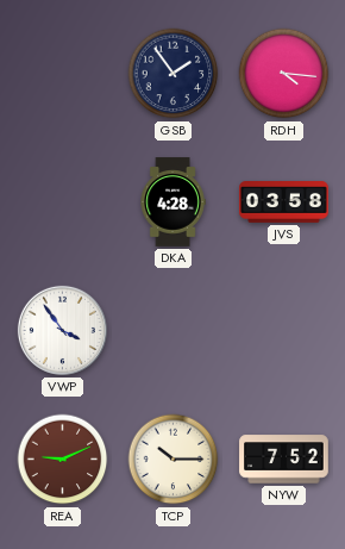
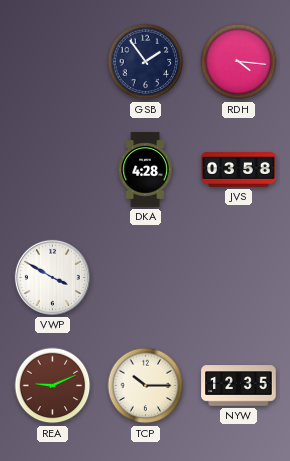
VWP: 3:54 -> 3:50 (52, 277)
NYW: 7:52 -> 12:35 (239, 386)
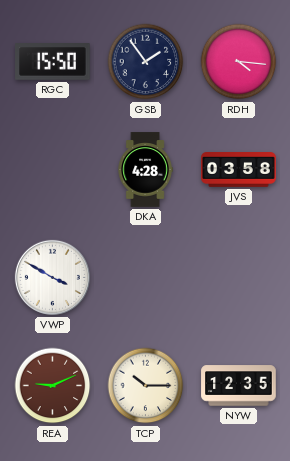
RGC: none -> 15:50 (53, 62)
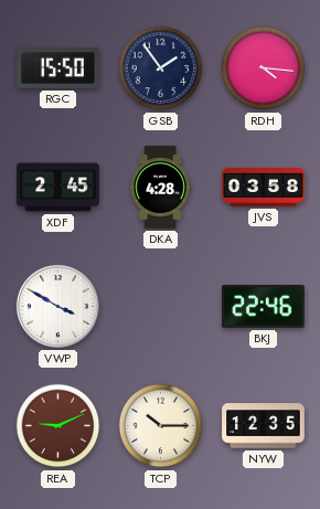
XDF: none -> 2:45 (58, 188)
BKJ: none -> 22:46 (264, 306)
